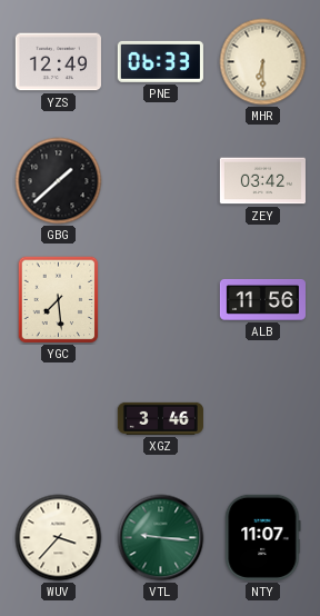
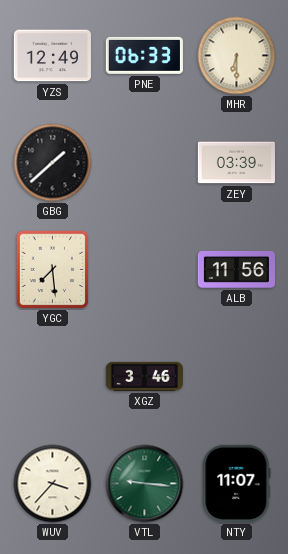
ZEY: 03:42 -> 03:39 (236, 163)
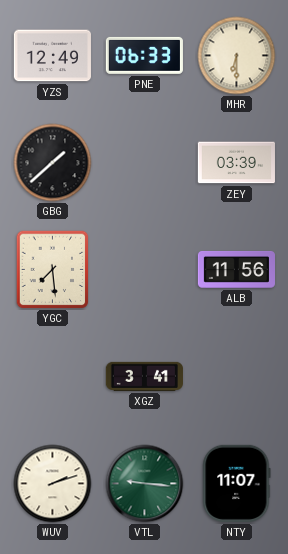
XGZ: 3:46 -> 3:41 (144, 376)
WUV: 3:37 -> 2:12 (53, 484)
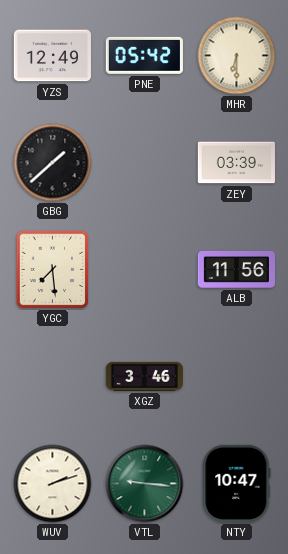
PNE: 06:33 -> 05:42 (144, 55)
XGZ: 3:41 -> 3:46 (144, 376)
NTY: 11:07 -> 10:47 (237, 483)
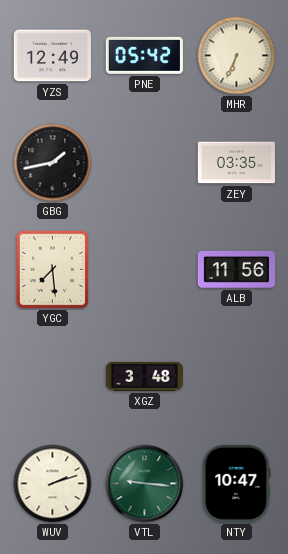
MHR: 6:30 -> 6:34 (237, 56)
GBG: 1:38 -> 1:43 (53, 163)
ZEY: 03:39 -> 03:35 (236, 163)
XGZ: 3:46 -> 3:48 (144, 376)
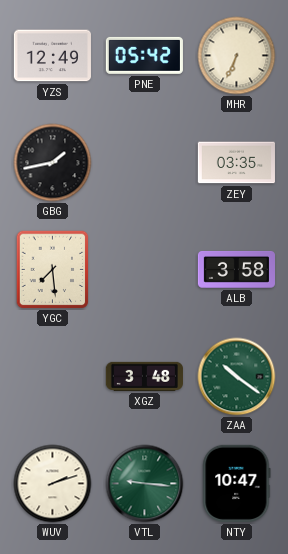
ALB: 11:56 -> 3:58 (236, 270)
ZAA: none -> 10:21 (237, 377)
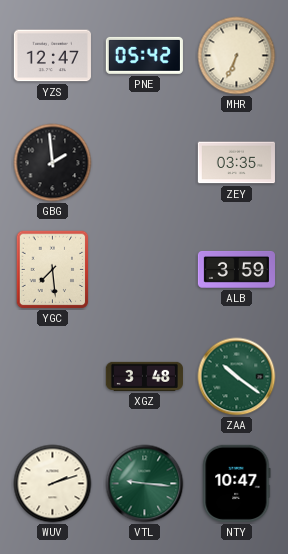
YZS: 12:49 -> 12:47 (52, 56)
GBG: 1:43 -> 1:59 (53, 163)
ALB: 3:58 -> 3:59 (236, 270)
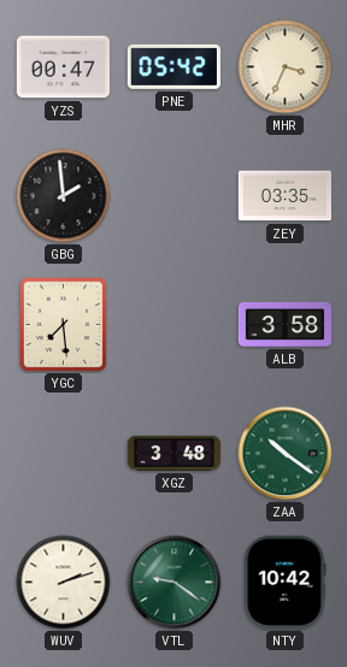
YZS: 12:47 -> 00:47 (63, 67)
MHR: 6:34 -> 3:34 (286, 67)
ALB: 3:59 -> 3:58 (284, 325)
VTL: 9:16 -> 9:21 (175, 583)
NTY: 10:47 -> 10:42 (286, 582)
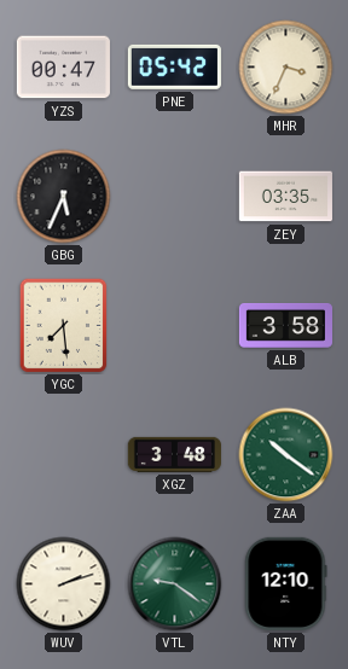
GBG: 1:59 -> 5:34 (64, 197)
NTY: 10:42 -> 12:10 (286, 583)
